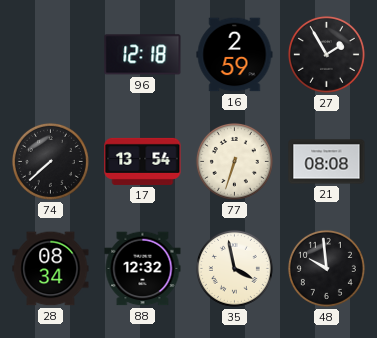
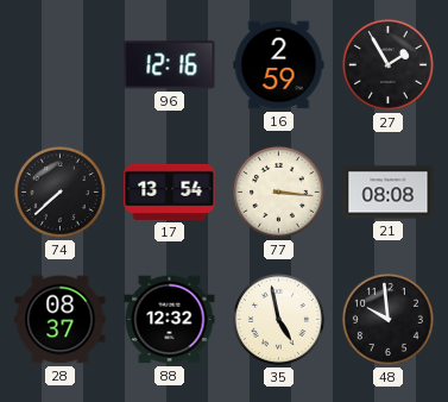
96: 12:18 -> 12:16 (170, 65)
77: 6:33 -> 3:16 (278, 191)
28: 08:34 -> 08:37 (61, 320)
35: 3:58 -> 4:58 (278, 319)
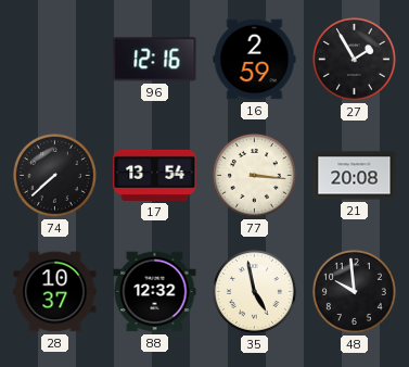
21: 08:08 -> 20:08 (355, 176)
28: 08:37 -> 10:37 (55, 292)
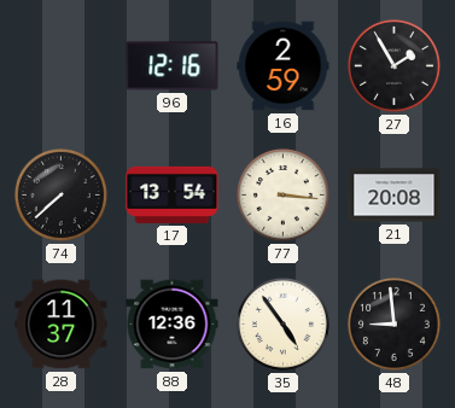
28: 10:37 -> 11:37 (62, 325)
88: 12:32 -> 12:36 (173, 325)
35: 4:58 -> 4:54 (282, 324)
48: 9:59 -> 8:59 (393, 324)
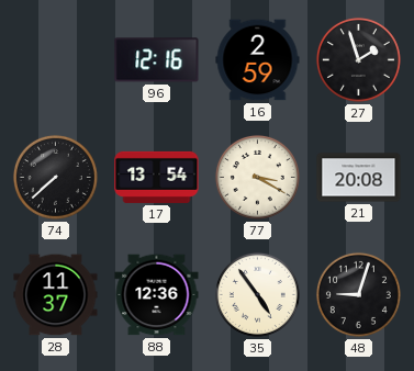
27: 1:55 -> 1:57 (358, 59)
77: 3:16 -> 3:20 (257, 177)
48: 8:59 -> 9:03 (358, 294)
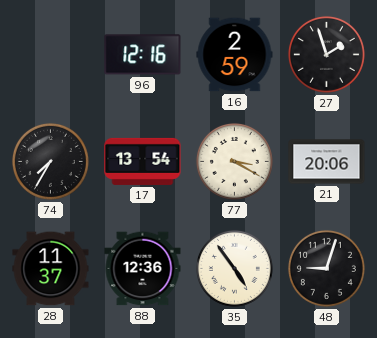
74: 7:38 -> 7:35 (50, 161)
21: 20:08 -> 20:06 (327, 162)
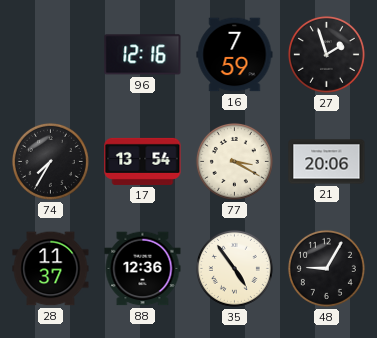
16: 2:59 -> 7:59 (235, 55)
48: 9:03 -> 9:05 (326, 268)
